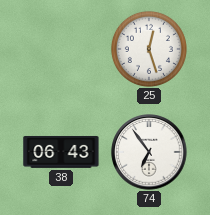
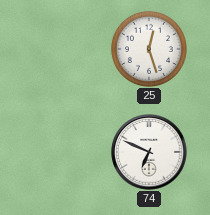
38: 06:43 -> none (61, 152)
74: 6:54 -> 6:49 (149, 152)
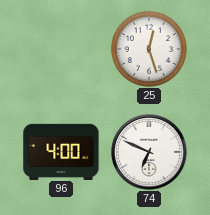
96: none -> 4:00 (61, 151)
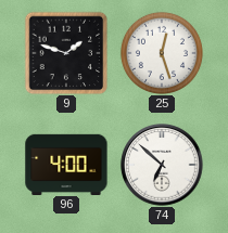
9: none -> 1:48 (66, 53)
74: 6:49 -> 6:52 (162, 165)
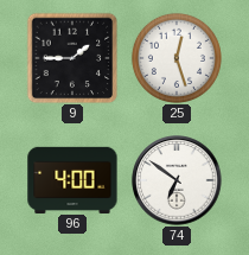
9: 1:48 -> 1:45 (72, 58)
74: 6:52 -> 6:51 (177, 180)
